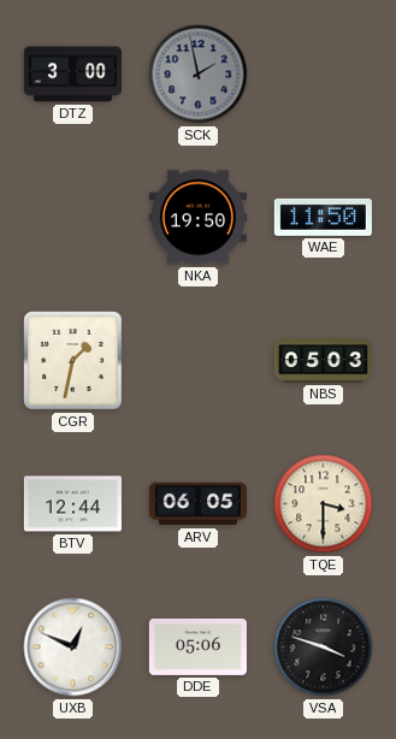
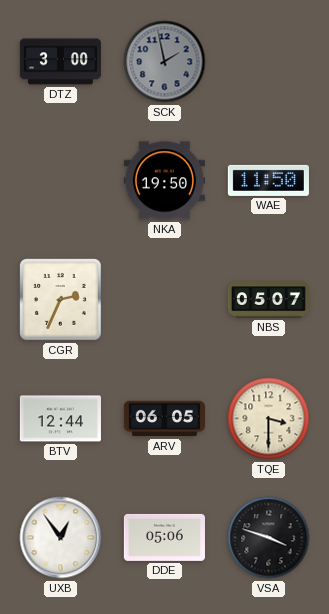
CGR: 1:32 -> 2:34 (61, 300)
NBS: 05:03 -> 05:07 (268, 300)
UXB: 12:49 -> 12:54 (61, 538)
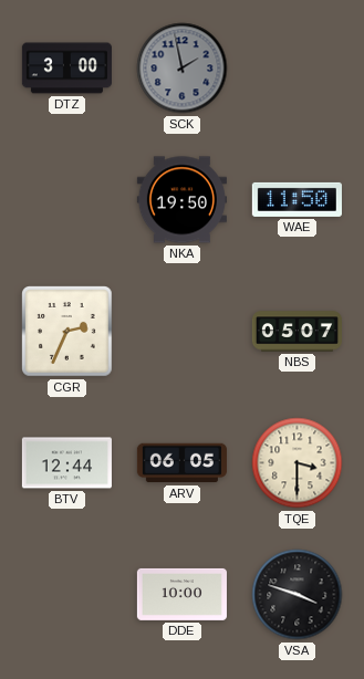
UXB: 12:54 -> none (61, 538)
DDE: 05:06 -> 10:00 (181, 594)
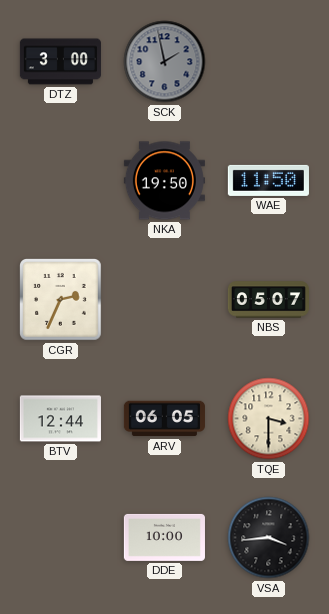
VSA: 3:48 -> 3:44 (269, 538)
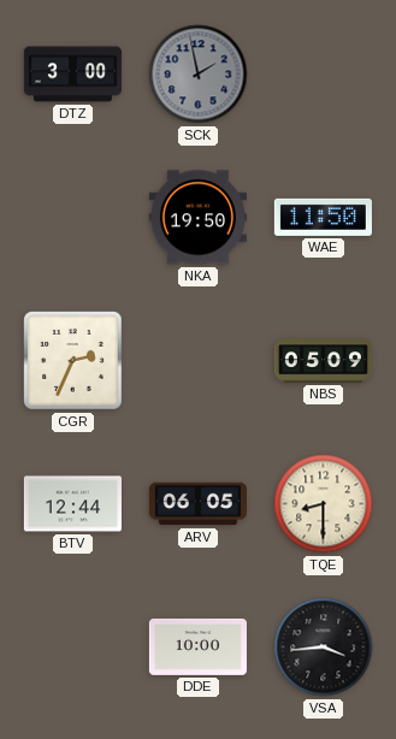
NBS: 05:07 -> 05:09 (323, 361)
TQE: 3:30 -> 8:30 (324, 504)
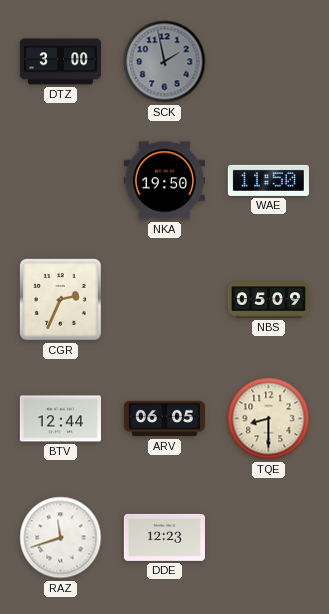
RAZ: none -> 11:42 (61, 538)
DDE: 10:00 -> 12:23 (164, 537)
VSA: 3:44 -> none (324, 648)
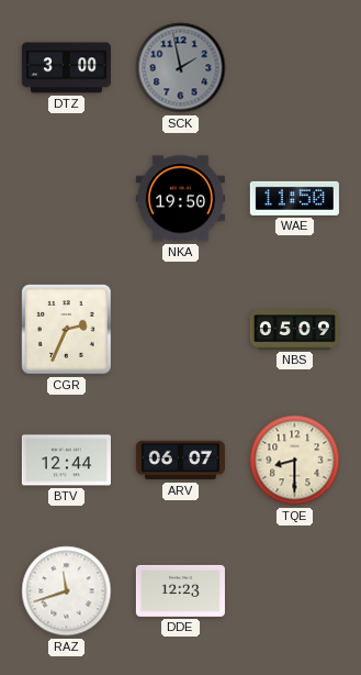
ARV: 06:05 -> 06:07 (180, 461)
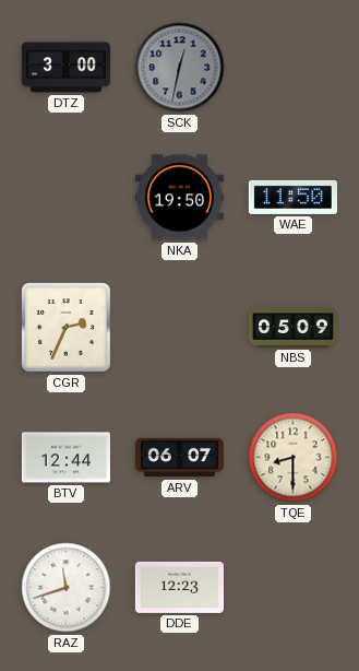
SCK: 1:58 -> 12:32 (180, 68)
